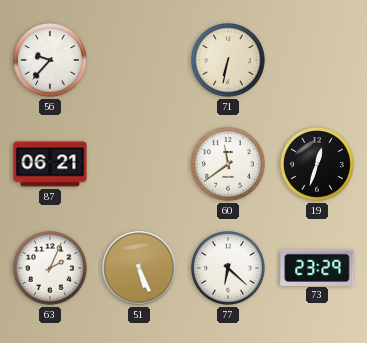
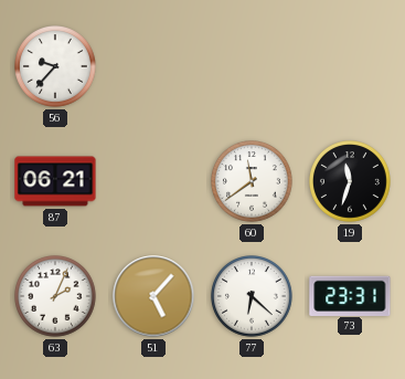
71: 6:32 -> none (229, 61)
19: 12:33 -> 11:33 (351, 182)
51: 5:26 -> 5:07 (153, 296)
73: 23:29 -> 23:31 (350, 295)
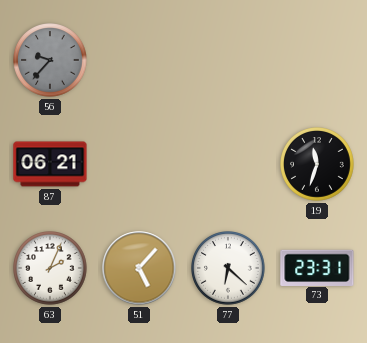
56 dial: white -> grey (51, 61)
60: 11:39 -> none (253, 182)
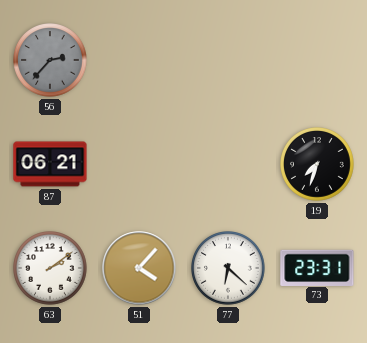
56: 9:37 -> 2:37 (51, 61)
19: 11:33 -> 7:33 (318, 165)
63: 2:04 -> 2:09 (51, 269)
51: 5:07 -> 4:07 (139, 268)
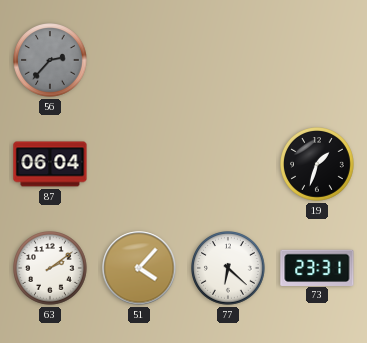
87: 06:21 -> 06:04 (50, 164)
19: 7:33 -> 1:33 (318, 165)
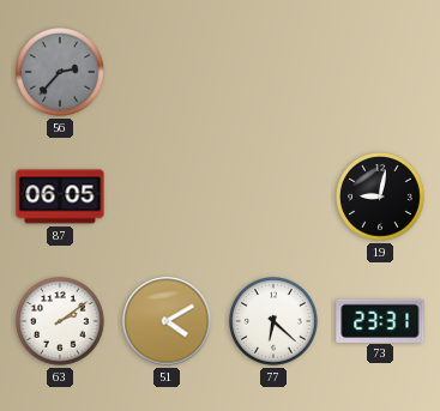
87: 06:04 -> 06:05 (60, 197)
19: 1:33 -> 9:02 (381, 198)
51: 4:07 -> 4:10 (167, 321)
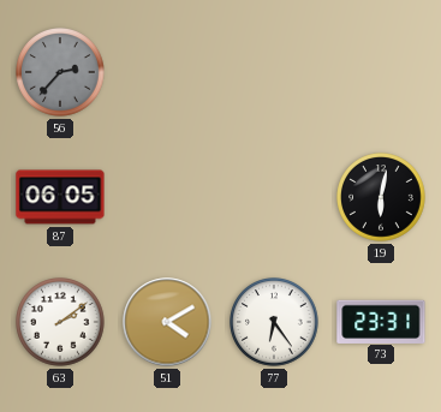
19: 9:02 -> 6:02 (382, 198)
77: 6:22 -> 6:24 (275, 323)
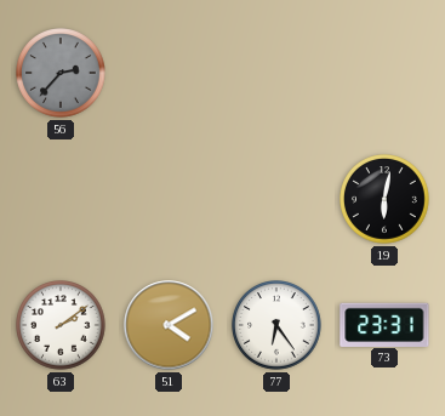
87: 06:05 -> none (60, 197)
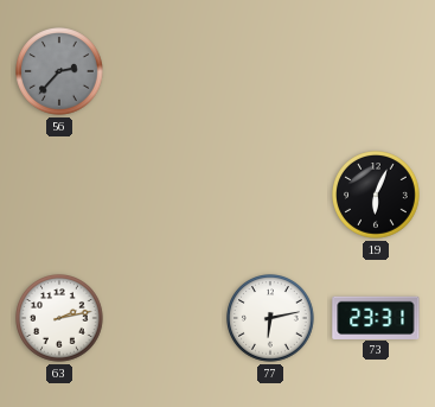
19: 6:02 -> 6:04 (377, 196)
63: 2:09 -> 2:13 (60, 319)
51: 4:10 -> none (169, 325)
77: 6:24 -> 6:13 (271, 319)
